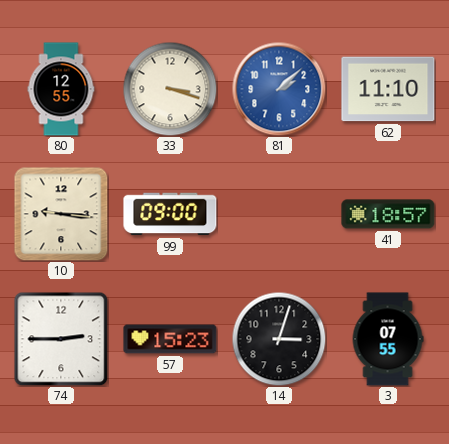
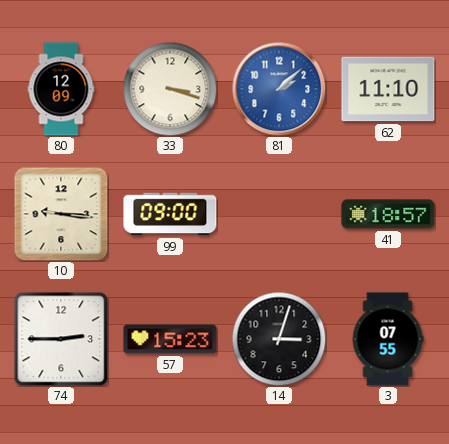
80: 12:55 -> 12:09 (61, 89)
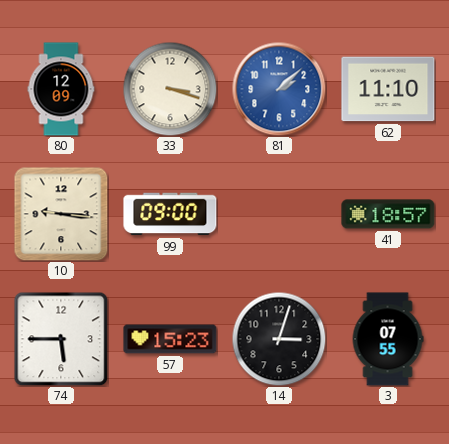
74: 2:45 -> 5:45 (61, 339)
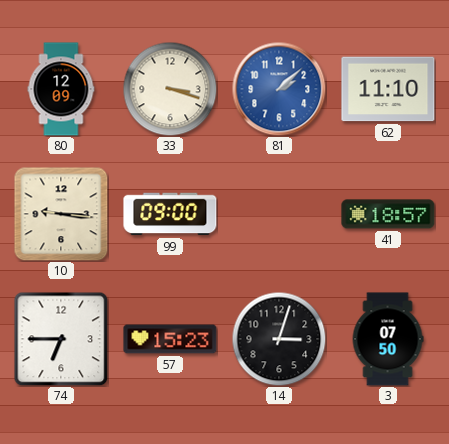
74: 5:45 -> 6:45 (61, 339)
3: 07:55 -> 07:50 (388, 339)
